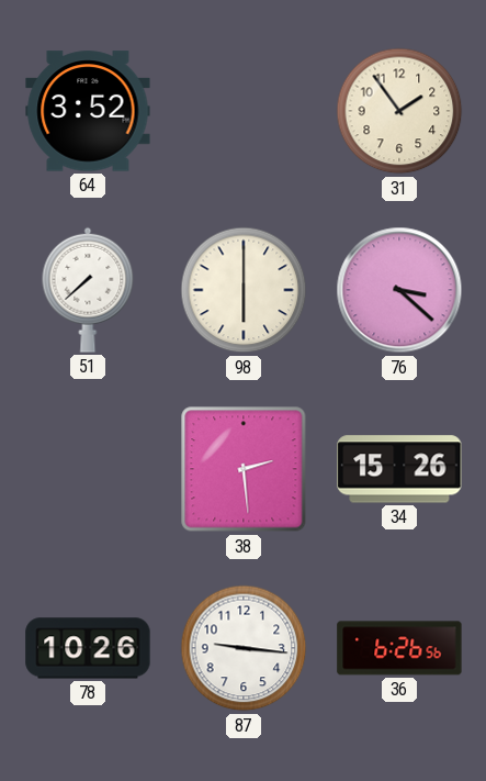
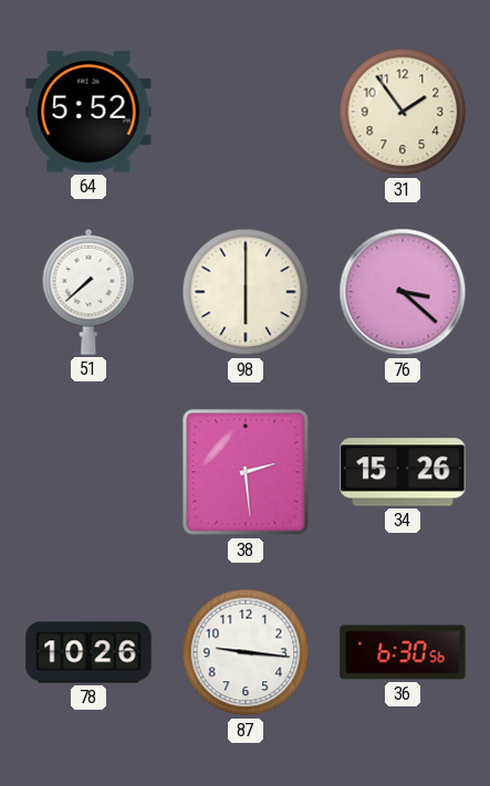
64: 3:52 -> 5:52 (88, 112)
36: 6:26 -> 6:30 (403, 652)
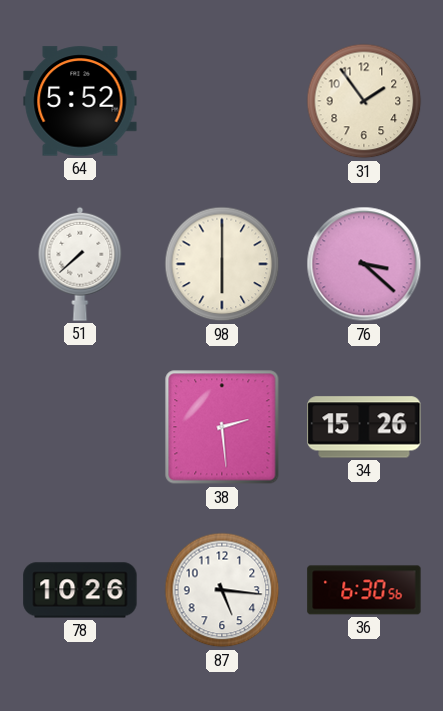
87: 9:16 -> 5:16 (222, 590)
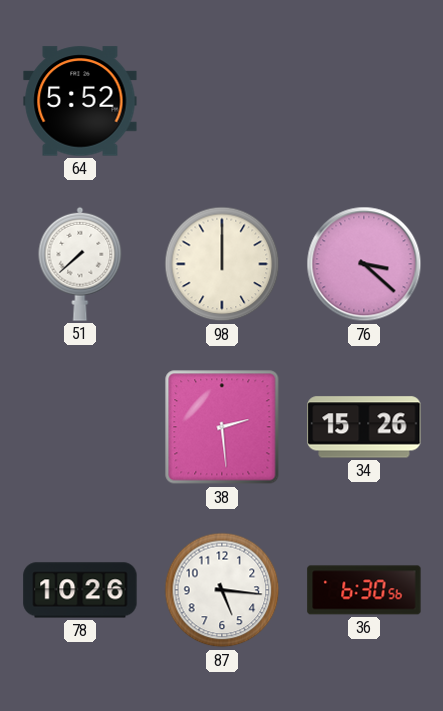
31: 1:54 -> none (364, 101)
98: 6:00 -> 12:00 (222, 264)
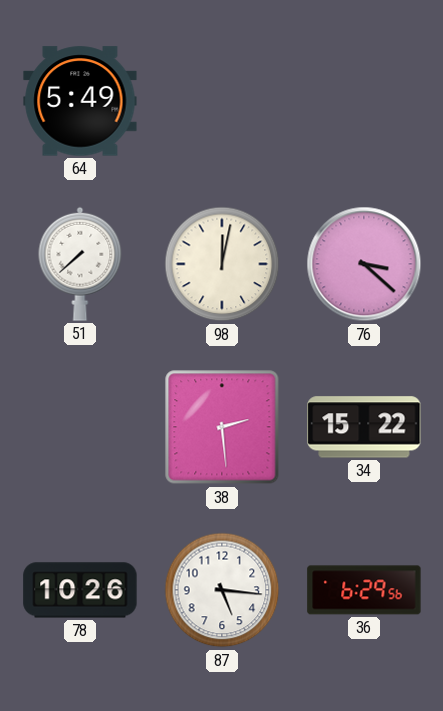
64: 5:52 -> 5:49 (80, 101)
98: 12:00 -> 12:02 (222, 264)
34: 15:26 -> 15:22 (364, 427)
36: 6:30 -> 6:29 (364, 590)
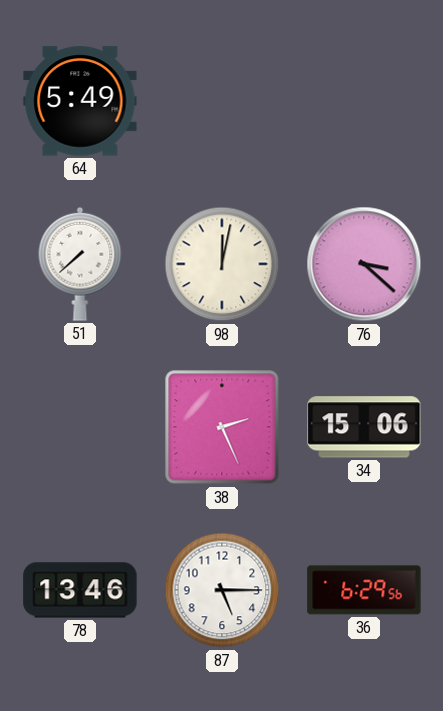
38: 2:29 -> 2:26 (222, 427)
34: 15:22 -> 15:06 (364, 427)
78: 10:26 -> 13:46 (80, 590)
87: 5:16 -> 5:15 (222, 590)
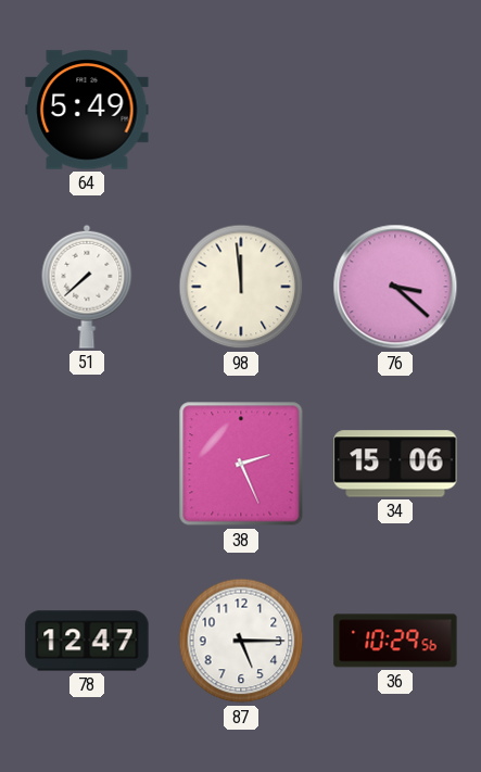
98: 12:02 -> 11:59 (241, 287)
78: 13:46 -> 12:47 (87, 641)
36: 6:29 -> 10:29 (395, 641)
